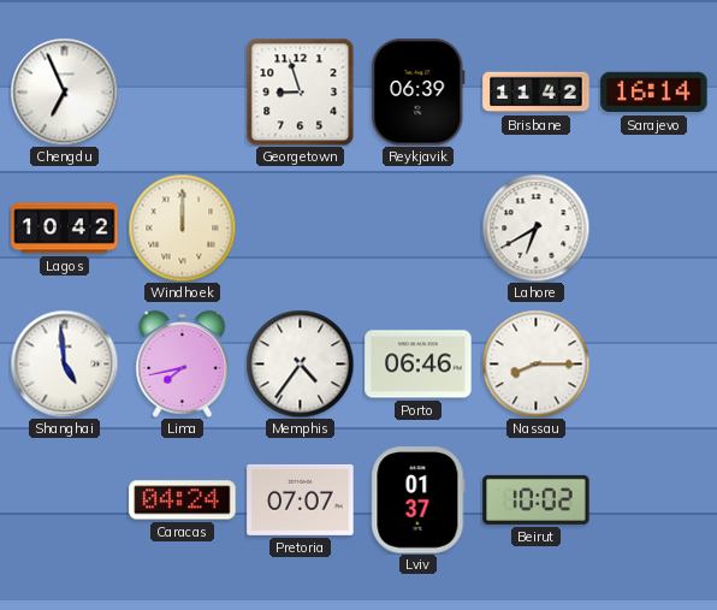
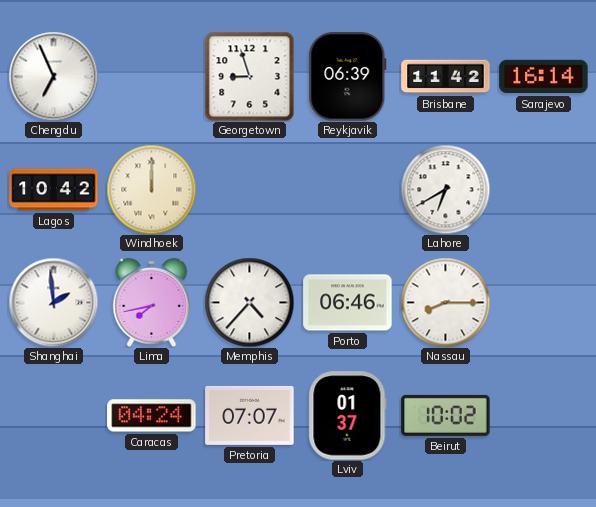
Shanghai: 4:59 -> 1:59 (53, 302)
Memphis: 4:36 -> 4:37 (249, 302)
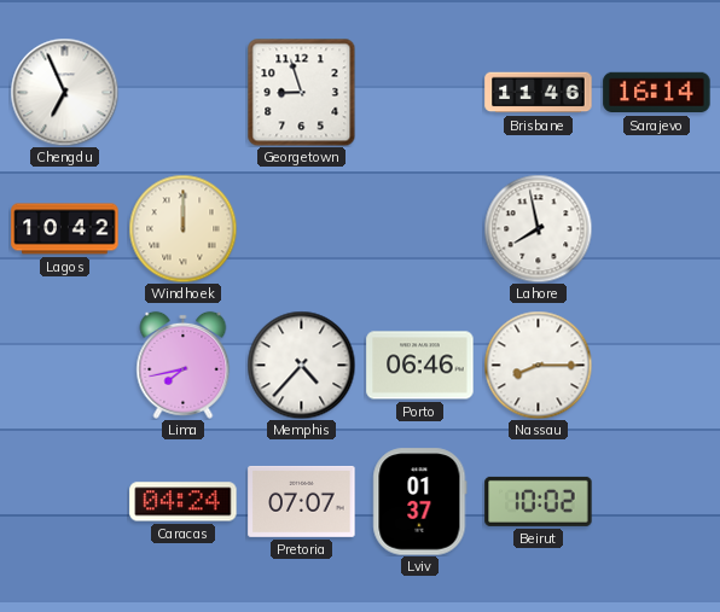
Reykjavik: 06:39 -> none (348, 77)
Brisbane: 11:42 -> 11:46 (539, 93)
Lahore: 6:40 -> 7:58 (538, 228)
Shanghai: 1:59 -> none (53, 302)
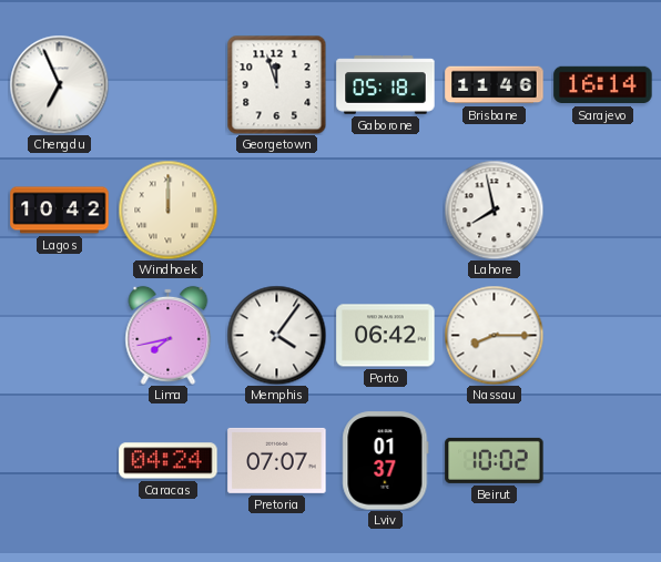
Georgetown: 8:57 -> 11:57 (276, 84)
Gaborone: none -> 05:18 (386, 85)
Memphis: 4:37 -> 4:06 (276, 335)
Porto: 06:46 -> 06:42 (386, 336)
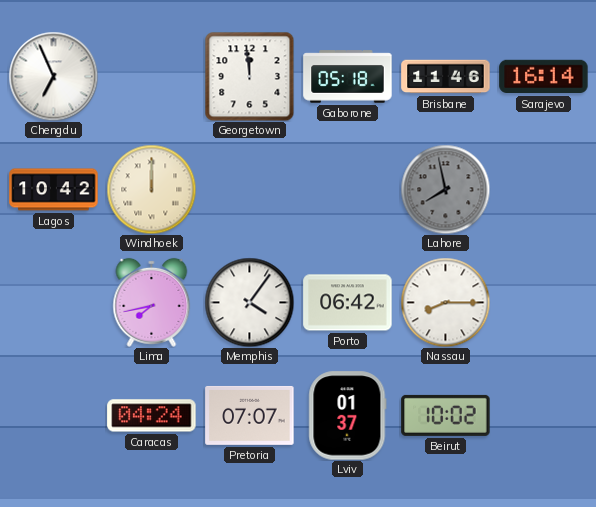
Georgetown: 11:57 -> 11:59 (249, 76)
Lahore dial: white -> grey (445, 189)
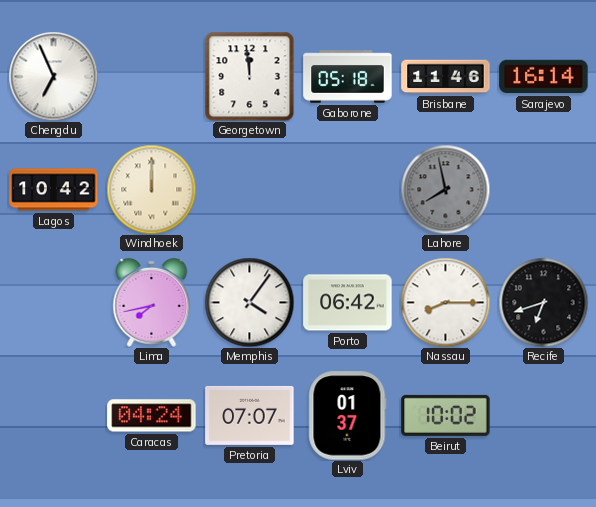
Recife: none -> 6:42 (543, 302)
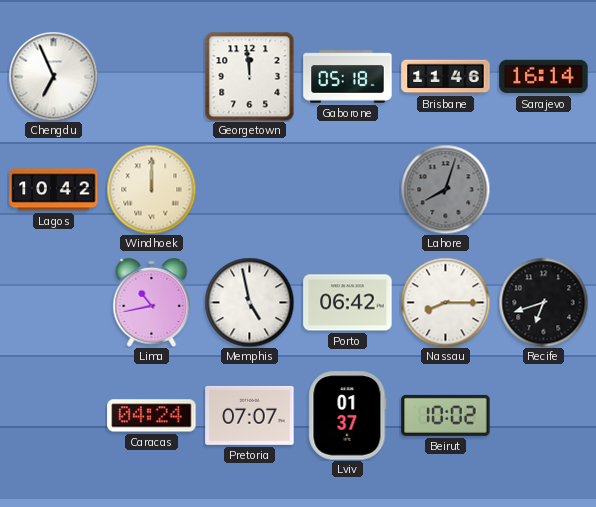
Lahore: 7:58 -> 8:03 (445, 189)
Lima: 7:43 -> 10:43 (152, 302)
Memphis: 4:06 -> 4:58 (249, 302)
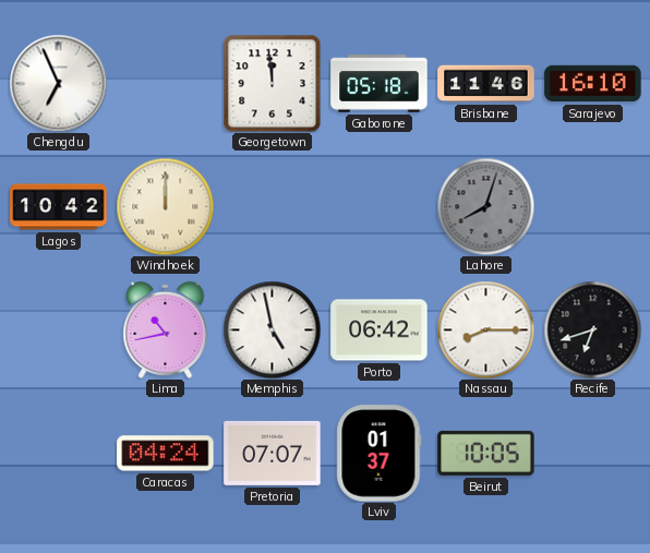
Sarajevo: 16:14 -> 16:10 (593, 84)
Beirut: 10:02 -> 10:05 (486, 453)
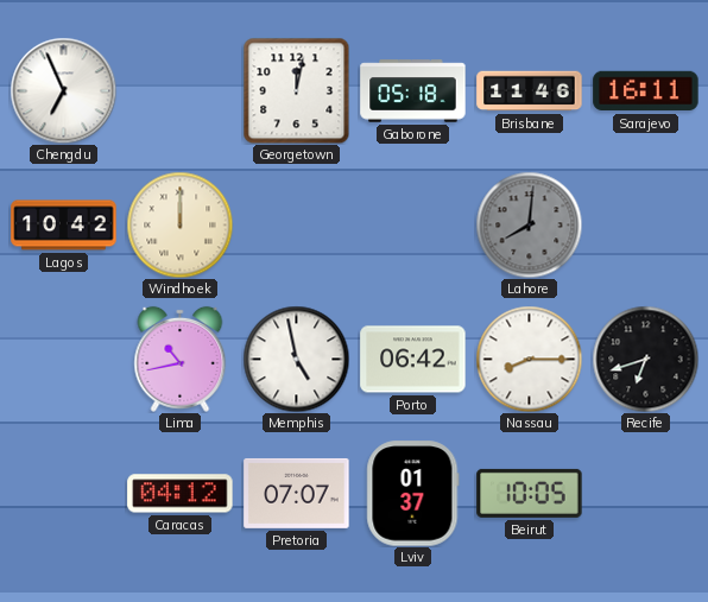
Georgetown: 11:59 -> 12:02 (296, 90)
Sarajevo: 16:10 -> 16:11 (646, 91)
Lahore: 8:03 -> 8:01 (529, 224)
Caracas: 04:24 -> 04:12 (181, 494)
